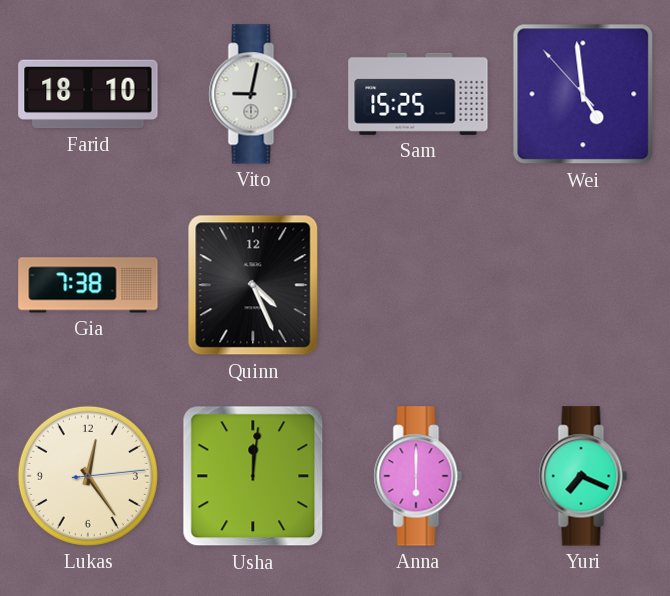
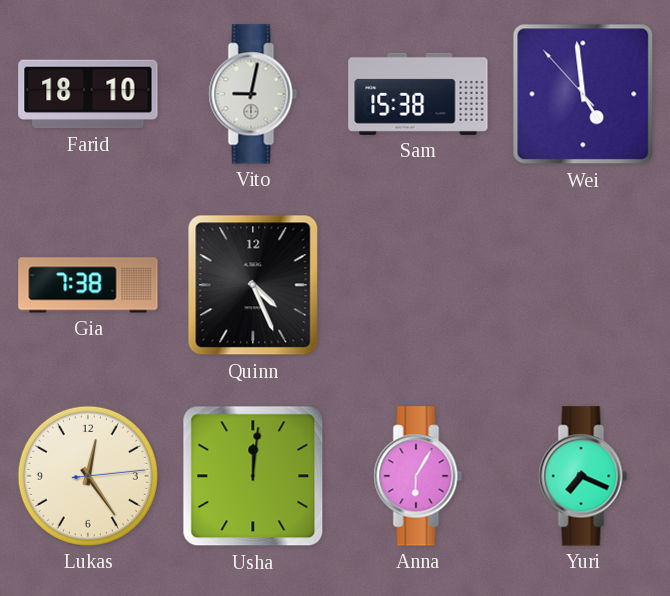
Sam: 15:25 -> 15:38 (418, 94)
Anna: 6:00 -> 6:05 (418, 476)
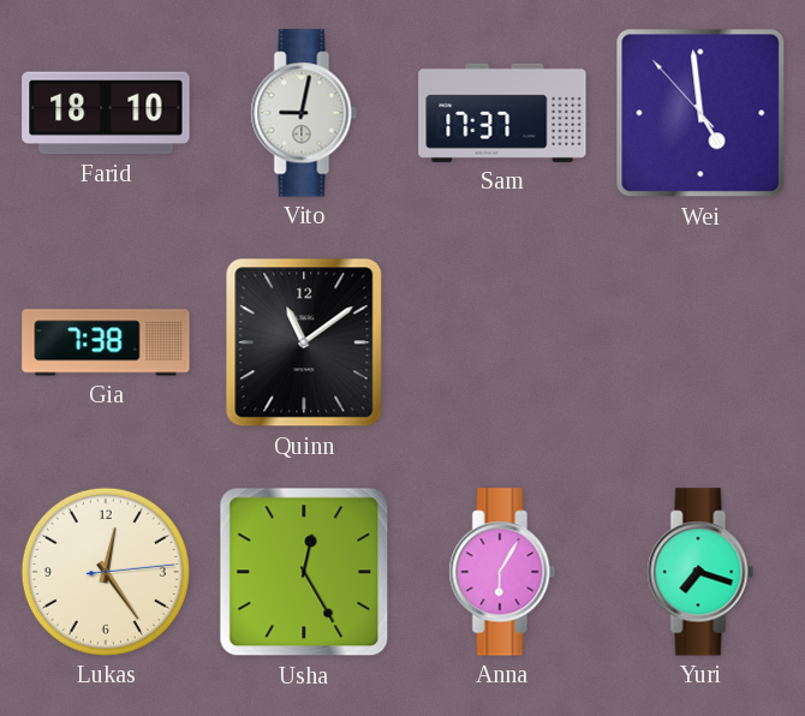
Sam: 15:38 -> 17:37 (502, 113)
Quinn: 4:26 -> 11:09 (304, 342)
Usha: 12:01 -> 12:25 (304, 572)
Yuri: 7:19 -> 7:18 (700, 572)
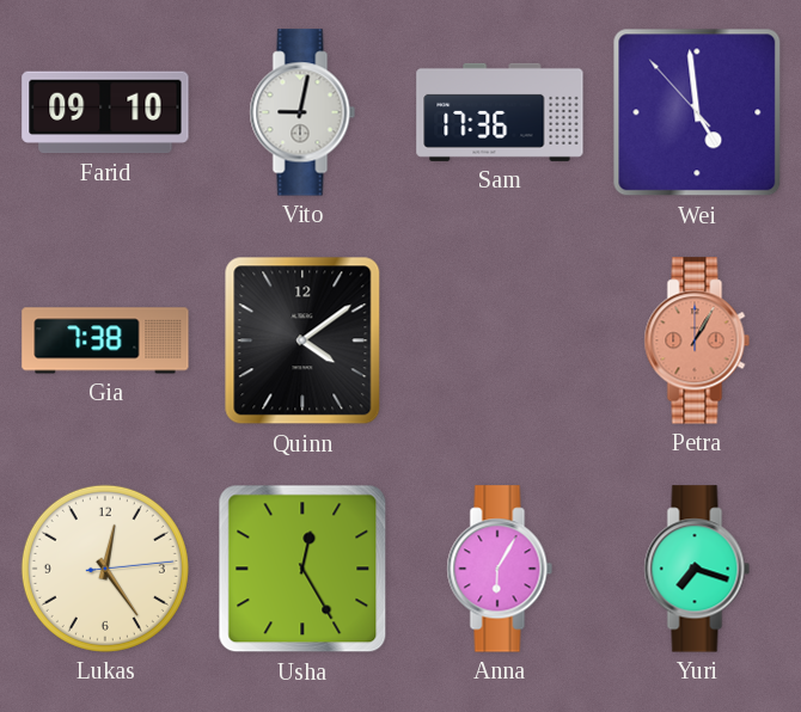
Farid: 18:10 -> 09:10 (105, 112)
Sam: 17:37 -> 17:36 (500, 112)
Quinn: 11:09 -> 4:09 (302, 340)
Petra: none -> 1:05 (697, 340)
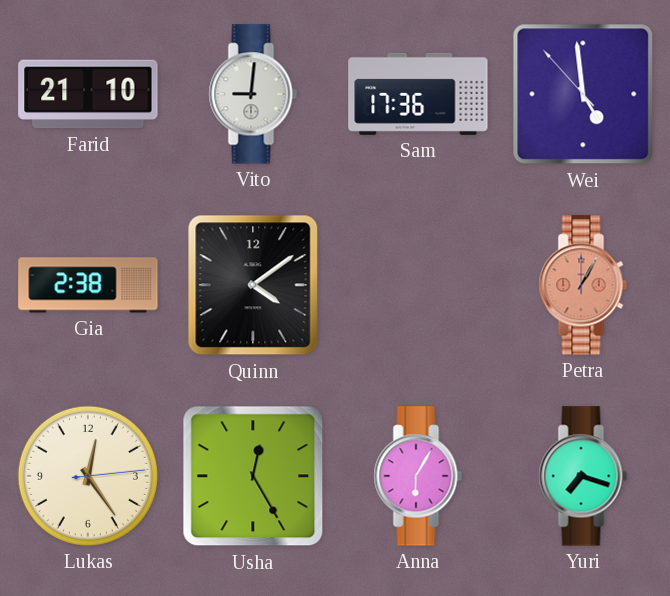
Farid: 09:10 -> 21:10 (88, 94)
Vito: 9:02 -> 9:01 (253, 94)
Gia: 7:38 -> 2:38 (88, 285)
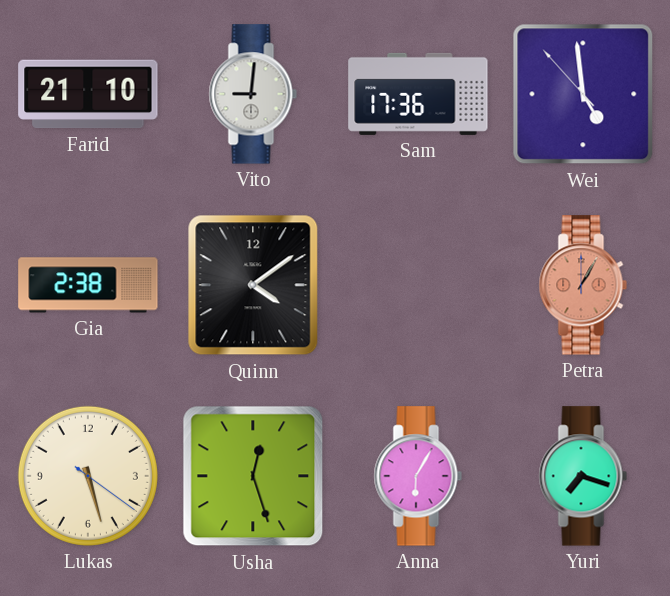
Lukas: 12:24 -> 5:27 (88, 476)
Usha: 12:25 -> 12:27 (253, 476)
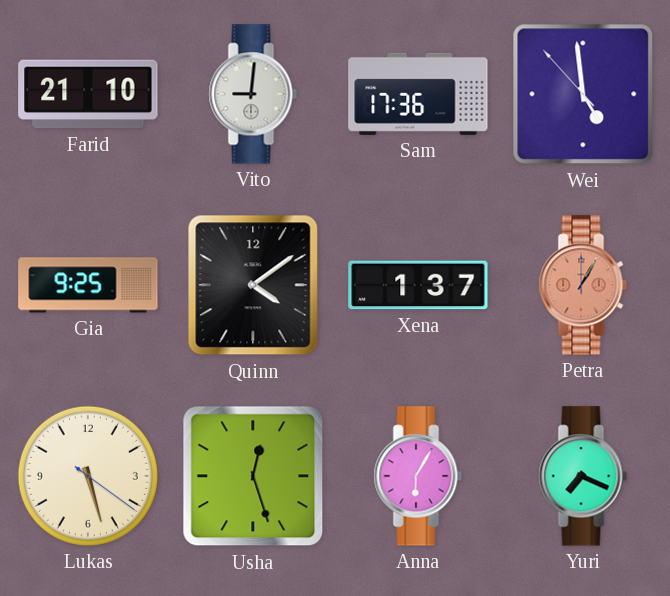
Gia: 2:38 -> 9:25 (88, 285)
Xena: none -> 1:37 (418, 285)
Yuri: 7:18 -> 7:19 (583, 476)
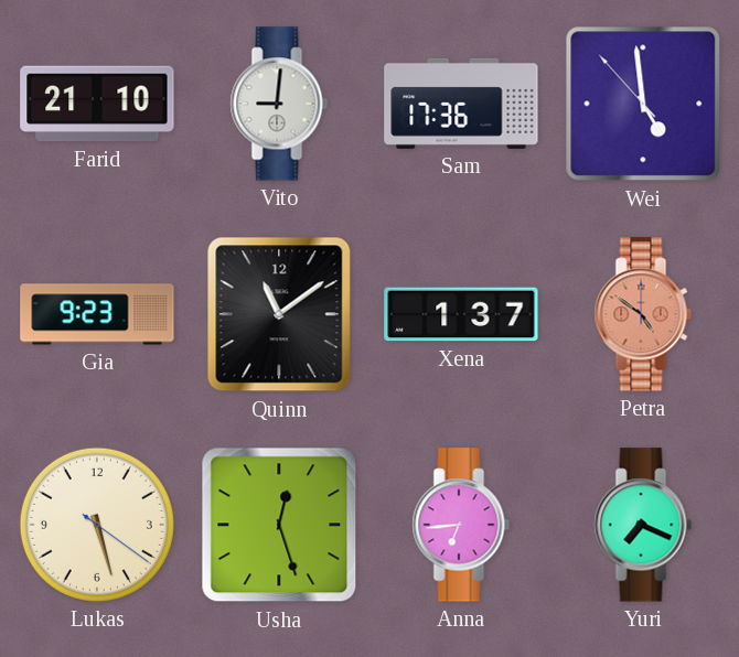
Gia: 9:25 -> 9:23 (97, 314)
Quinn: 4:09 -> 11:09 (279, 314)
Petra: 1:05 -> 4:51 (643, 314)
Anna: 6:05 -> 6:44 (461, 525)
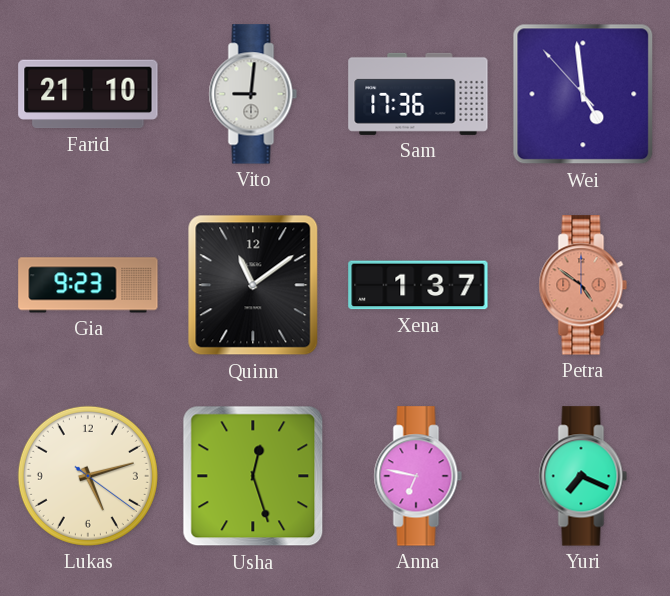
Lukas: 5:27 -> 5:12 (88, 476)
Anna: 6:44 -> 6:47 (418, 476)
